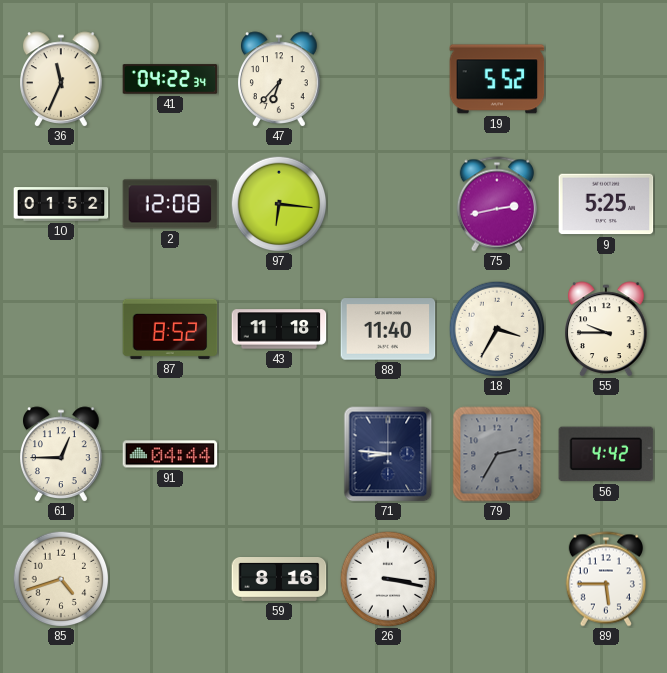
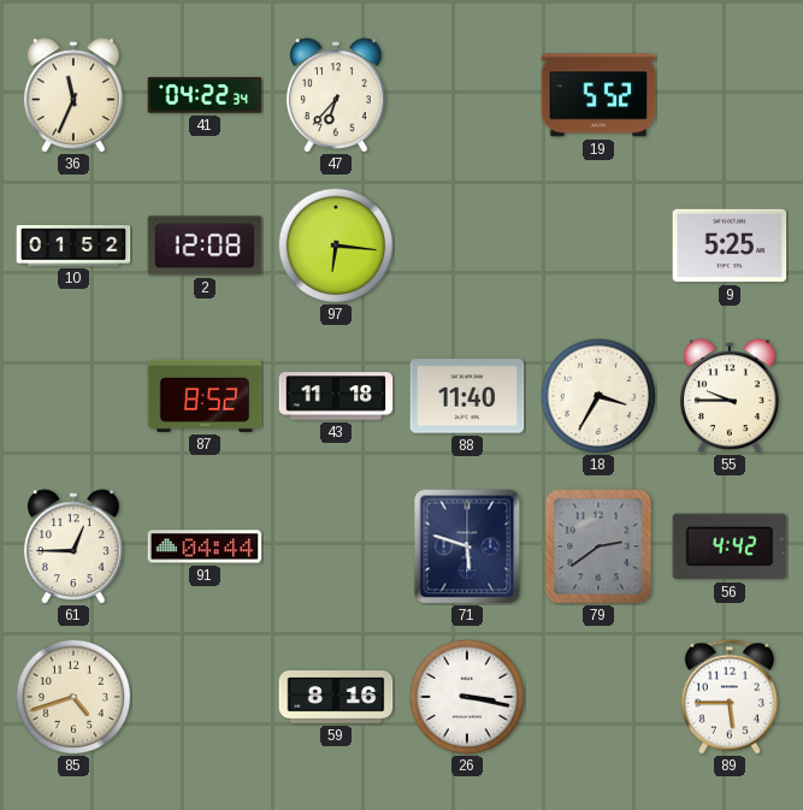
75: 2:43 -> none (497, 204)
71: 8:46 -> 5:48 (467, 546)
79: 2:35 -> 2:39 (598, 546)
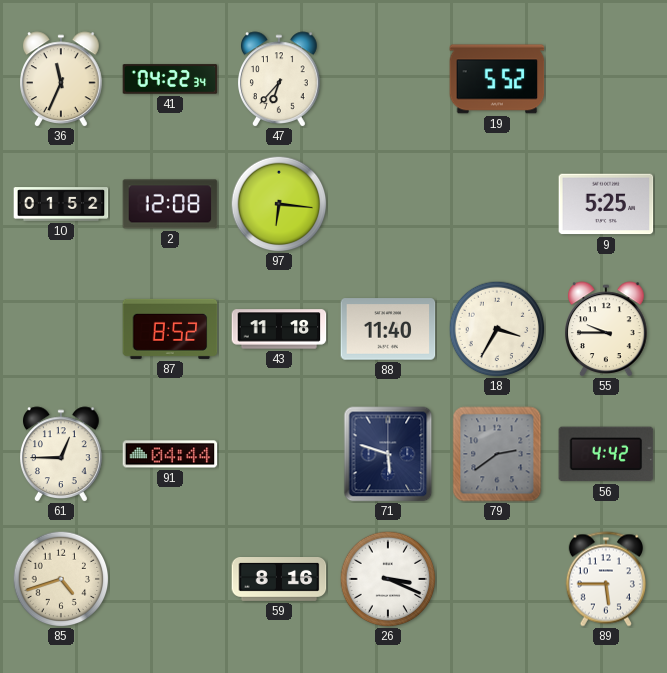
26: 3:17 -> 3:19 (388, 579)
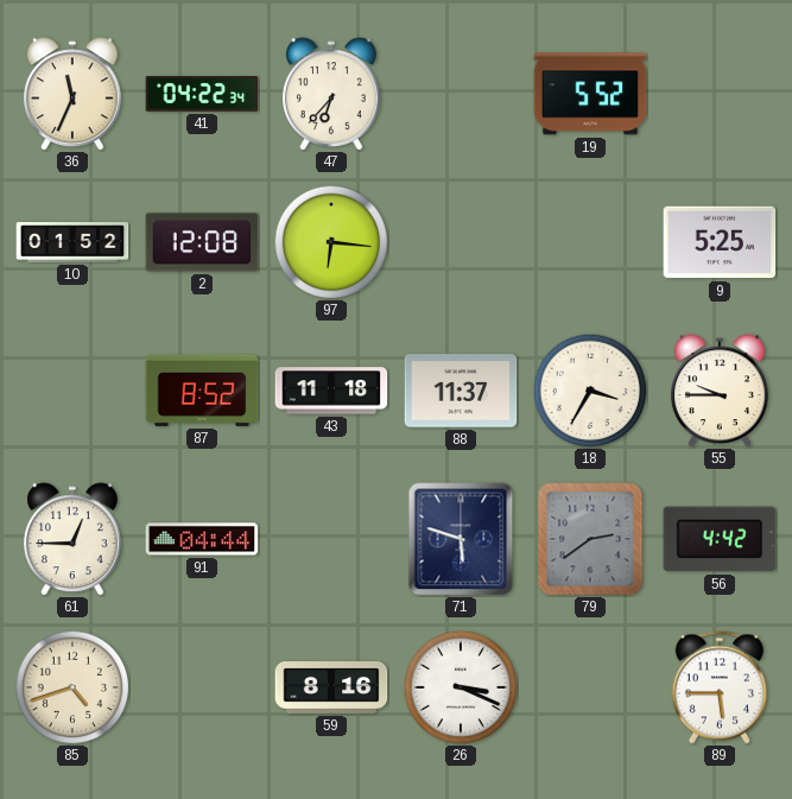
88: 11:40 -> 11:37 (461, 391)
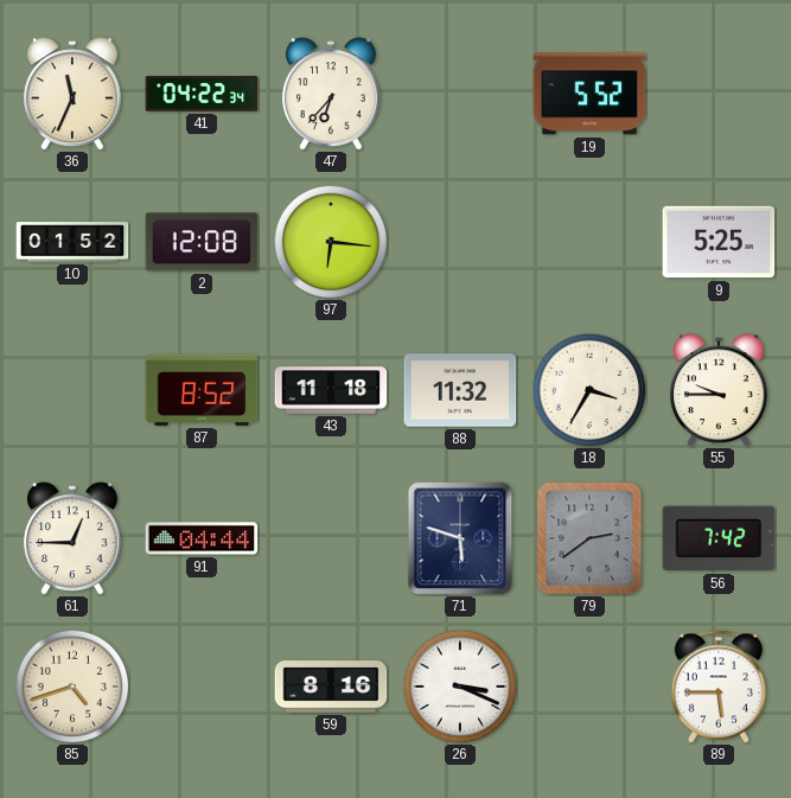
88: 11:37 -> 11:32 (460, 390)
56: 4:42 -> 7:42 (719, 538)
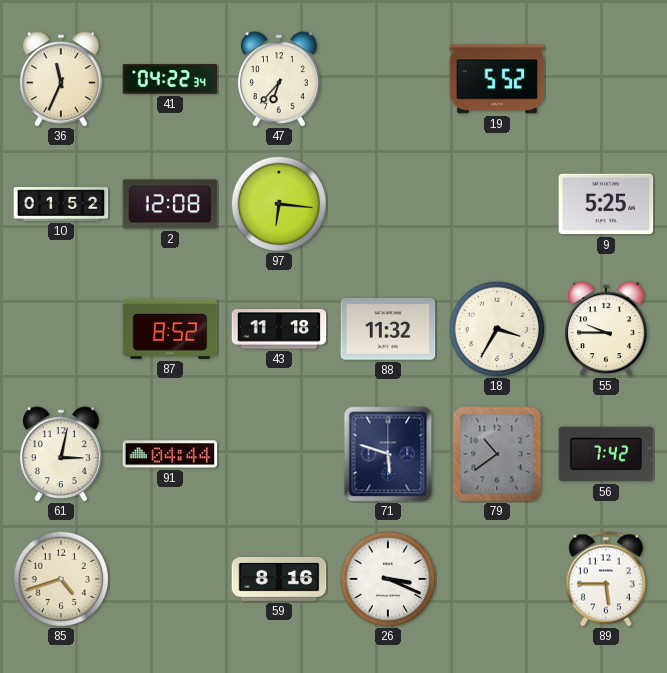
61: 12:45 -> 3:02 (62, 454)
79: 2:39 -> 10:39 (497, 454)
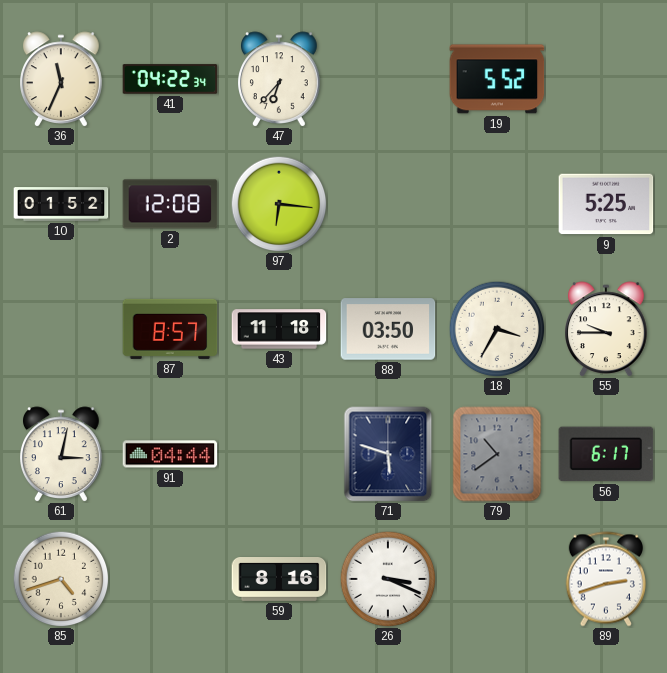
87: 8:52 -> 8:57 (170, 329)
88: 11:32 -> 03:50 (388, 329)
56: 7:42 -> 6:17 (606, 454)
89: 5:45 -> 2:42 (606, 579)
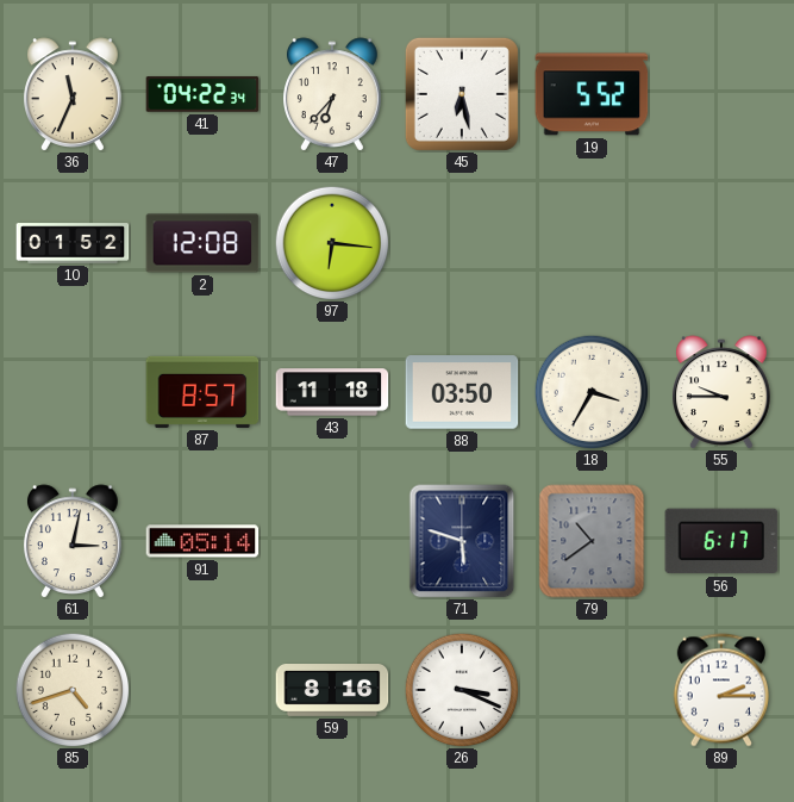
45: none -> 6:28 (462, 94)
9: 5:25 -> none (606, 204)
91: 04:44 -> 05:14 (202, 541)
89: 2:42 -> 2:15 (721, 690)
